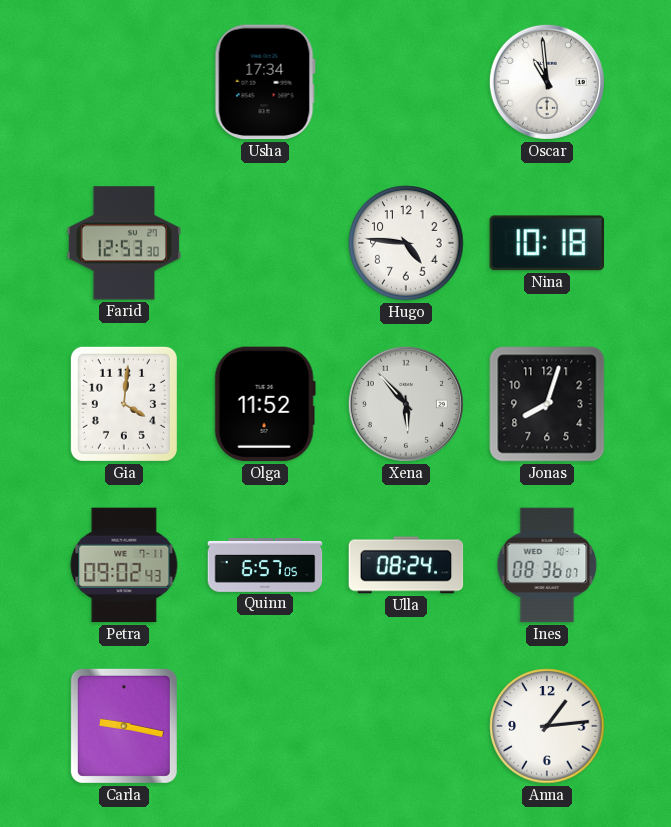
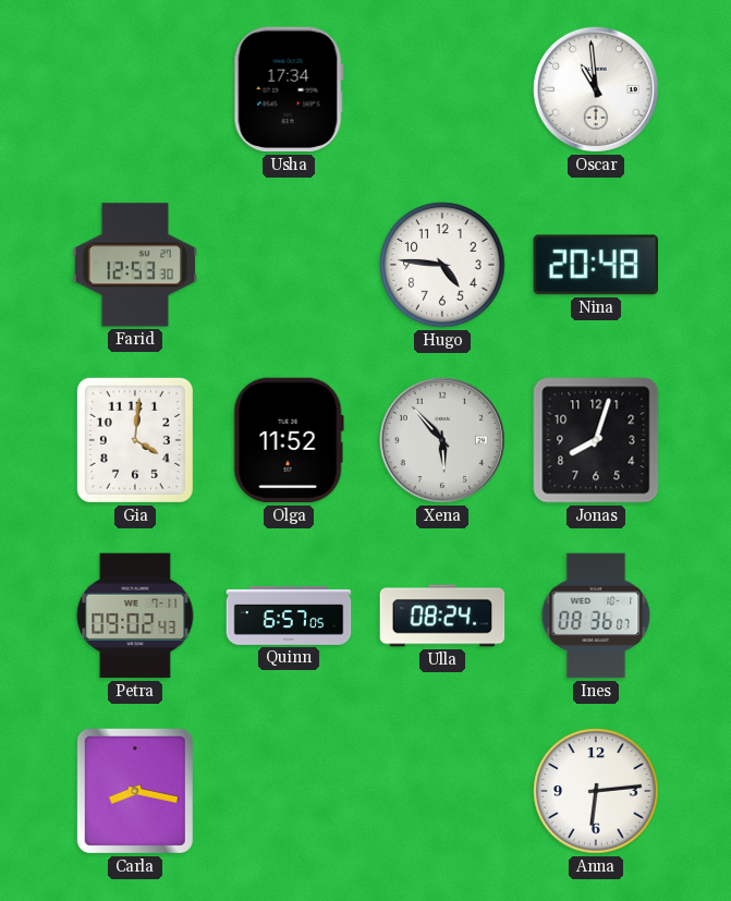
Nina: 10:18 -> 20:48 (595, 265)
Carla: 9:17 -> 8:17 (135, 791)
Anna: 1:14 -> 6:14 (596, 791)
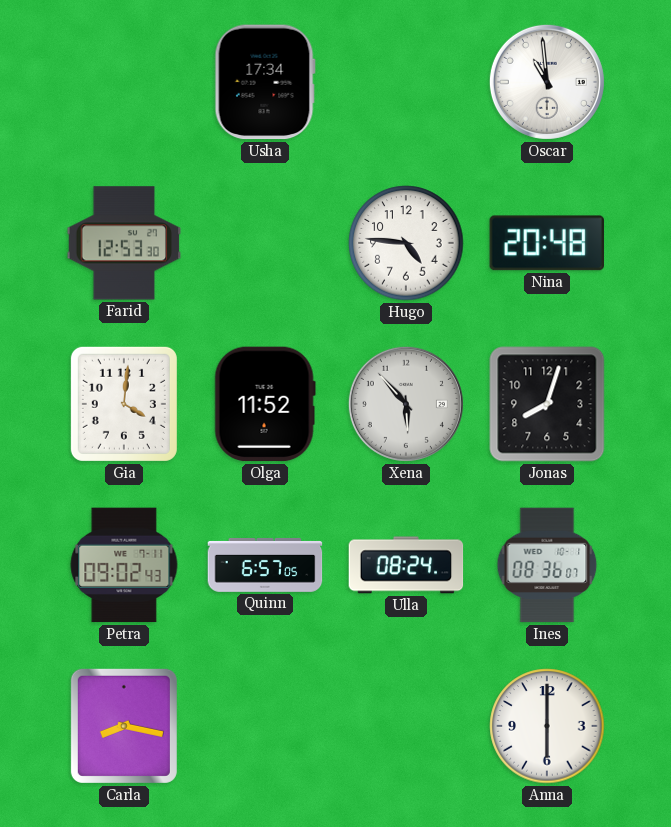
Anna: 6:14 -> 6:00 (547, 726)
